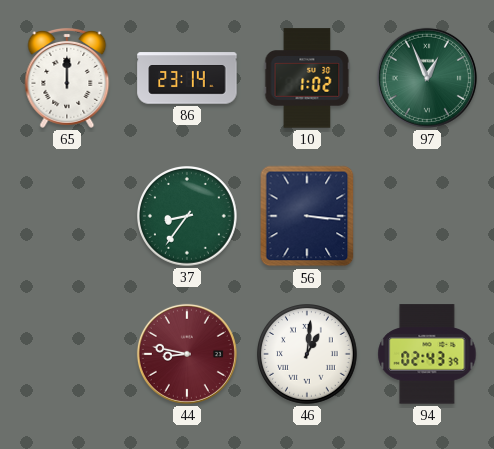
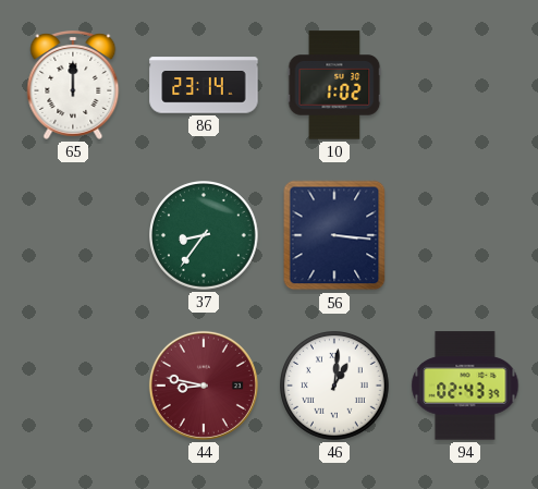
97: 12:56 -> none (427, 78)
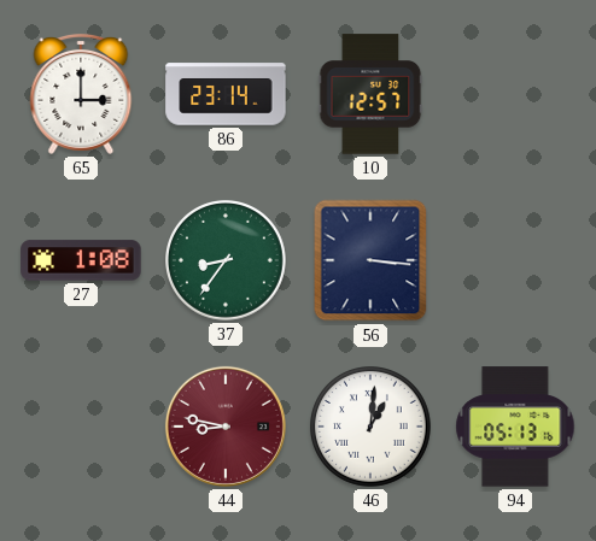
65: 12:00 -> 3:00 (81, 94)
10: 1:02 -> 12:57 (370, 94)
27: none -> 1:08 (81, 260)
94: 02:43 -> 05:13 (515, 427)
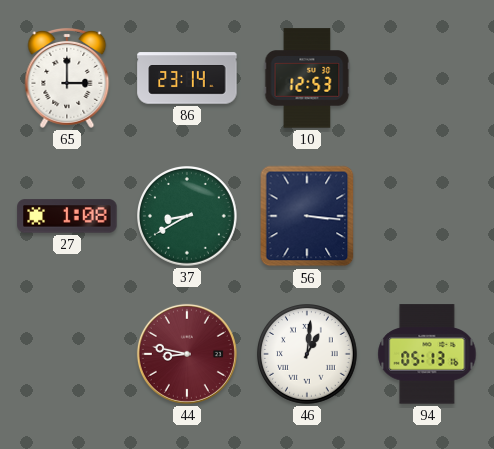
10: 12:57 -> 12:53 (307, 78)
37: 8:36 -> 8:40 (188, 217)
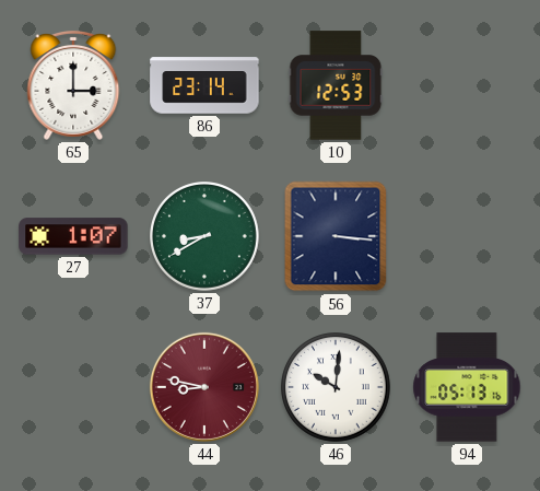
27: 1:08 -> 1:07 (73, 236)
46: 1:01 -> 10:01 (337, 388)
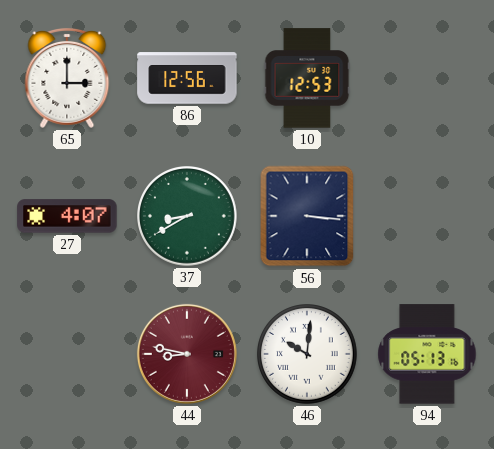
86: 23:14 -> 12:56 (187, 78)
27: 1:07 -> 4:07 (67, 216)
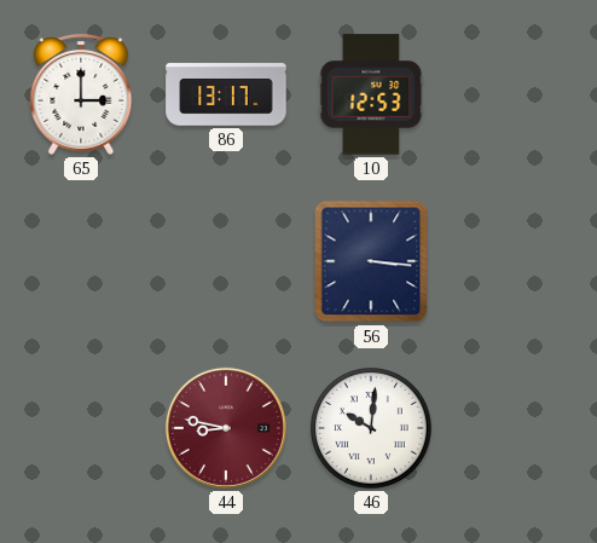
86: 12:56 -> 13:17 (226, 94)
27: 4:07 -> none (67, 216)
37: 8:40 -> none (188, 217)
94: 05:13 -> none (427, 354)
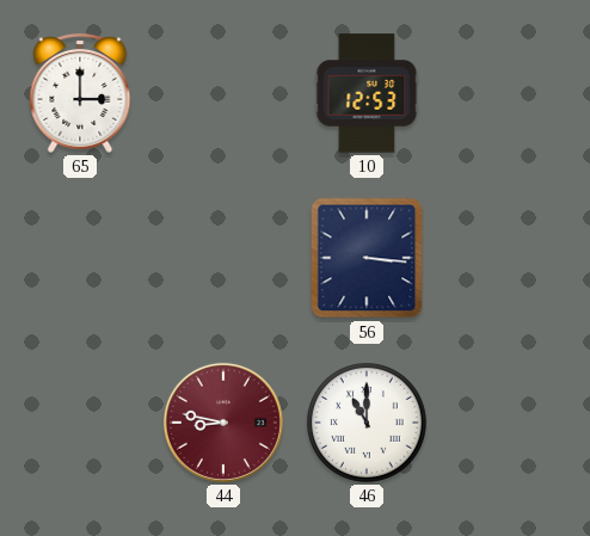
86: 13:17 -> none (226, 94)
46: 10:01 -> 11:00 (368, 424)
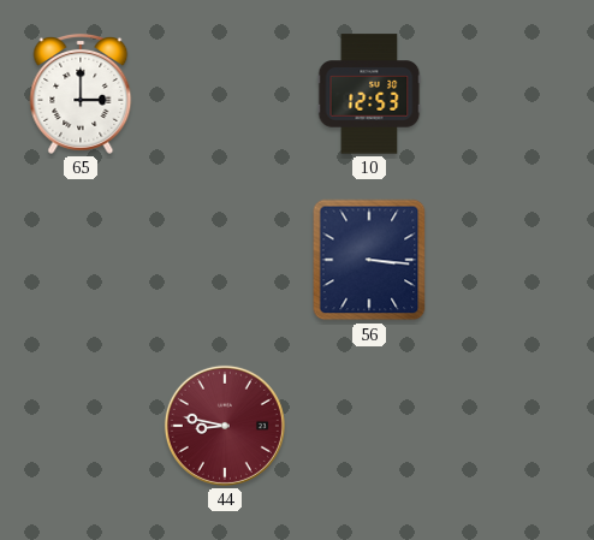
46: 11:00 -> none (368, 424)
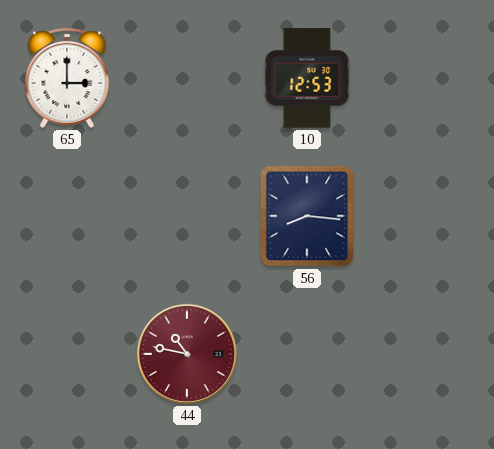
56: 3:16 -> 8:16 (307, 216)
44: 8:47 -> 10:47 (187, 354)
